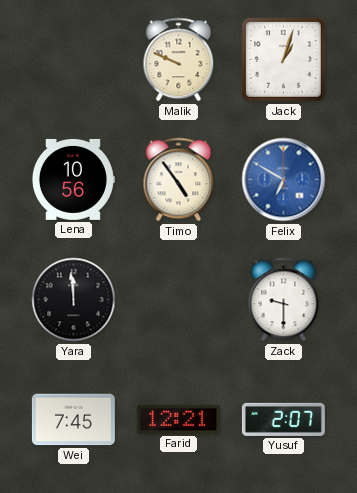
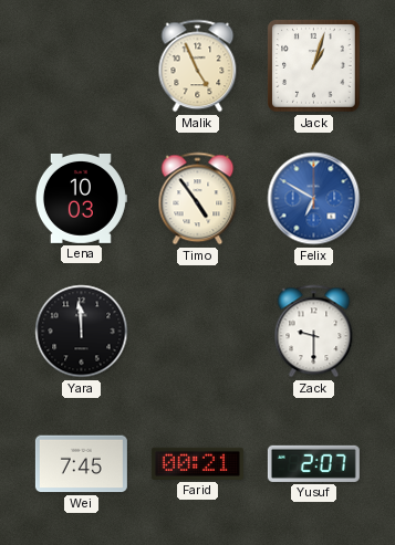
Malik: 9:49 -> 4:56 (198, 66)
Lena: 10:56 -> 10:03 (81, 198)
Farid: 12:21 -> 00:21 (197, 463)
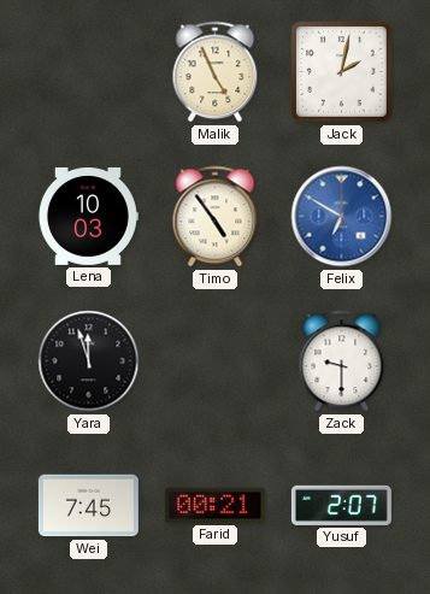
Jack: 1:03 -> 2:02 (342, 72)
Yara: 11:59 -> 11:57 (89, 361)
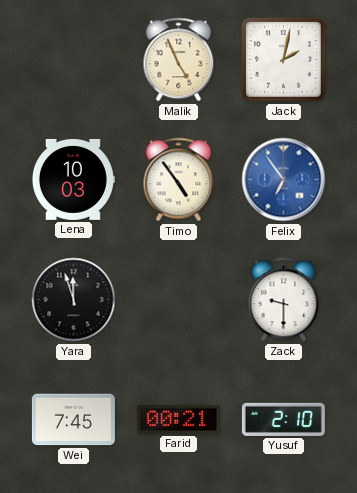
Felix: 6:50 -> 6:54 (284, 180)
Yusuf: 2:07 -> 2:10 (283, 419)
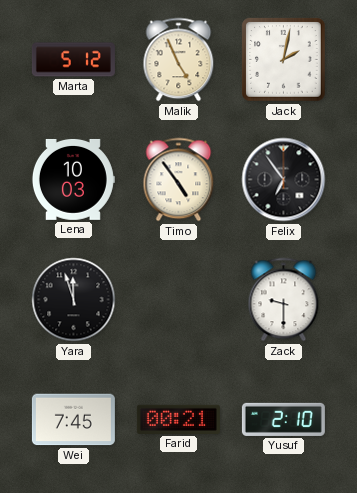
Marta: none -> 5:12 (73, 60)
Felix dial: blue -> black (284, 180)
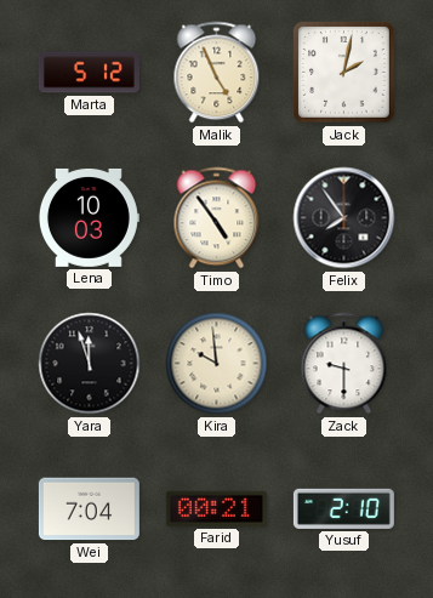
Felix: 6:54 -> 7:54 (344, 218)
Kira: none -> 9:59 (217, 364)
Wei: 7:45 -> 7:04 (89, 509)
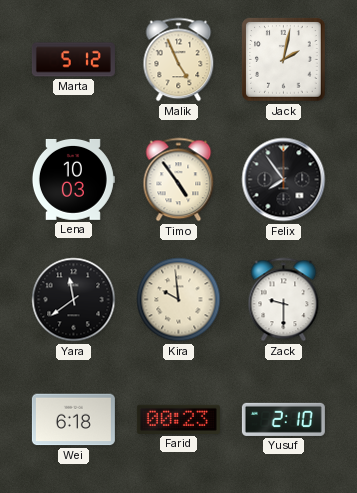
Yara: 11:57 -> 11:39 (74, 300)
Wei: 7:04 -> 6:18 (73, 420)
Farid: 00:21 -> 00:23 (178, 419)
